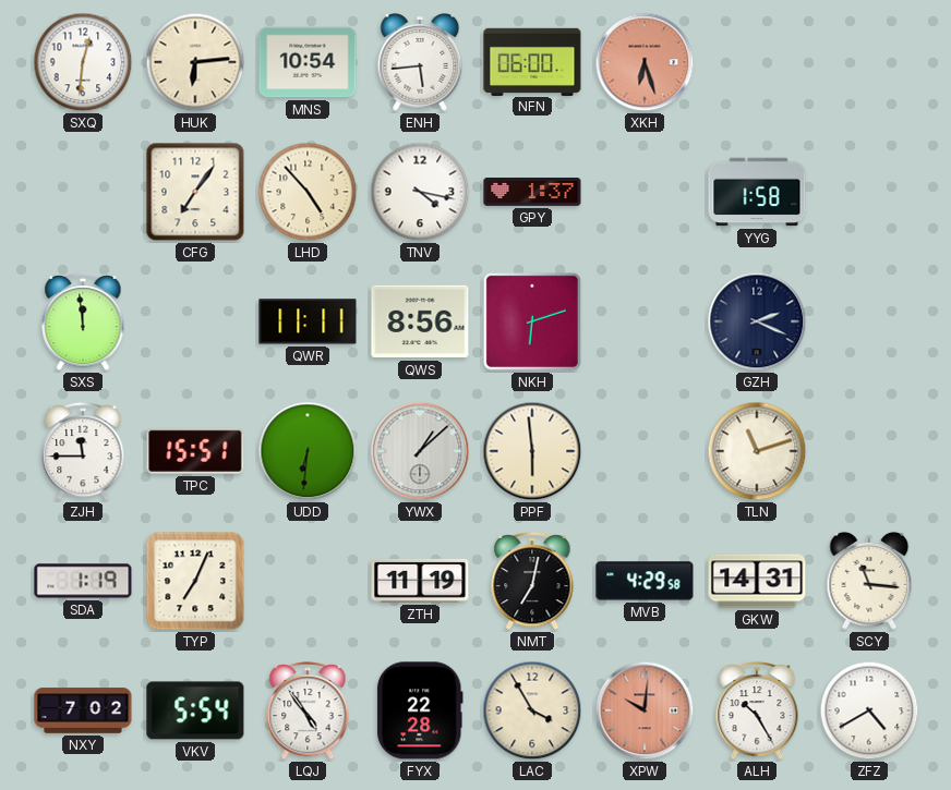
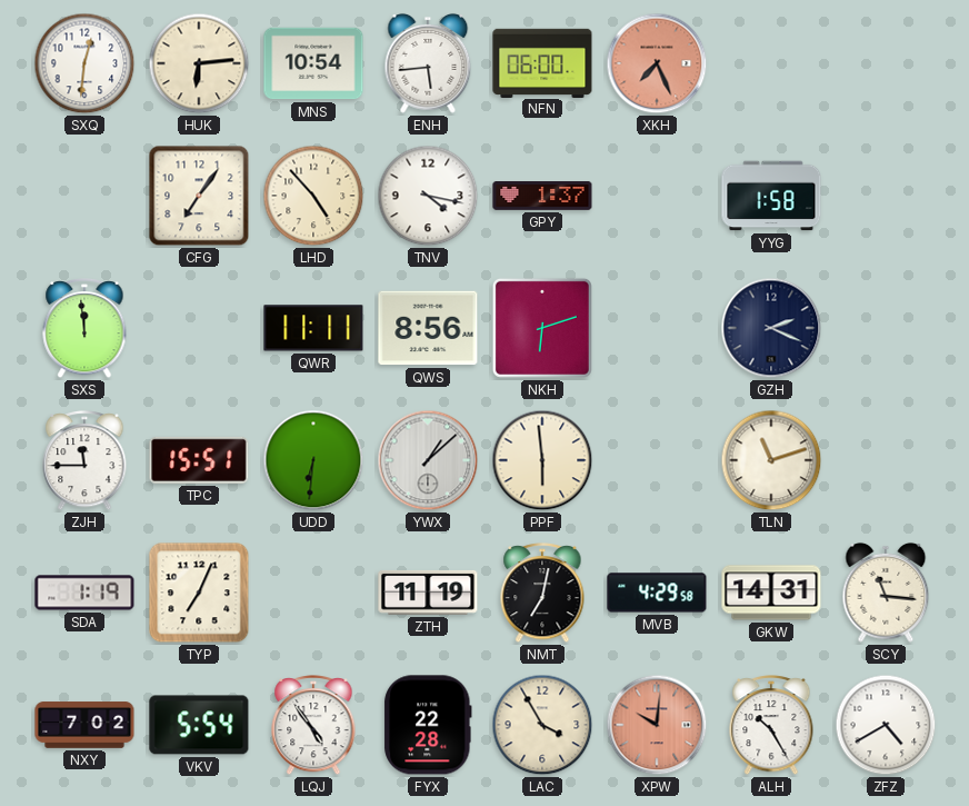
XKH: 6:27 -> 7:26 (657, 63)
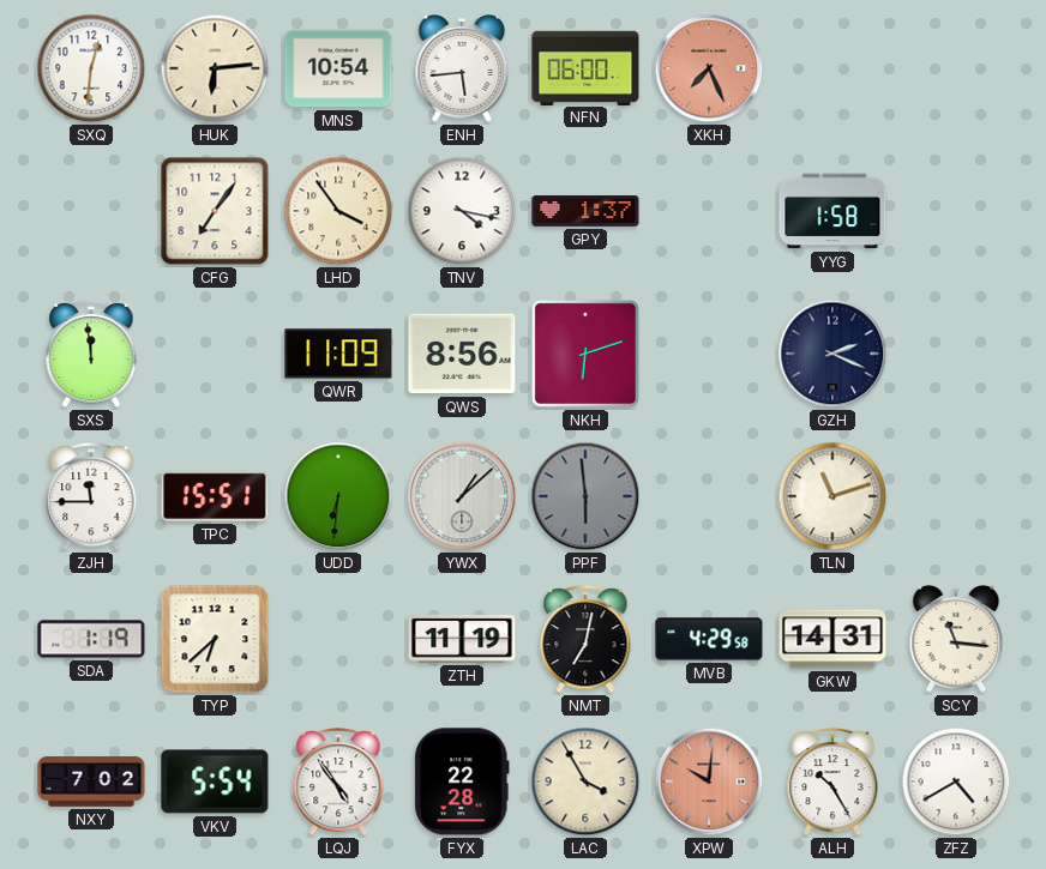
LHD: 4:53 -> 3:54 (338, 211)
QWR: 11:11 -> 11:09 (338, 354)
PPF dial: cream -> grey (585, 496)
TYP: 7:04 -> 6:38 (215, 639)
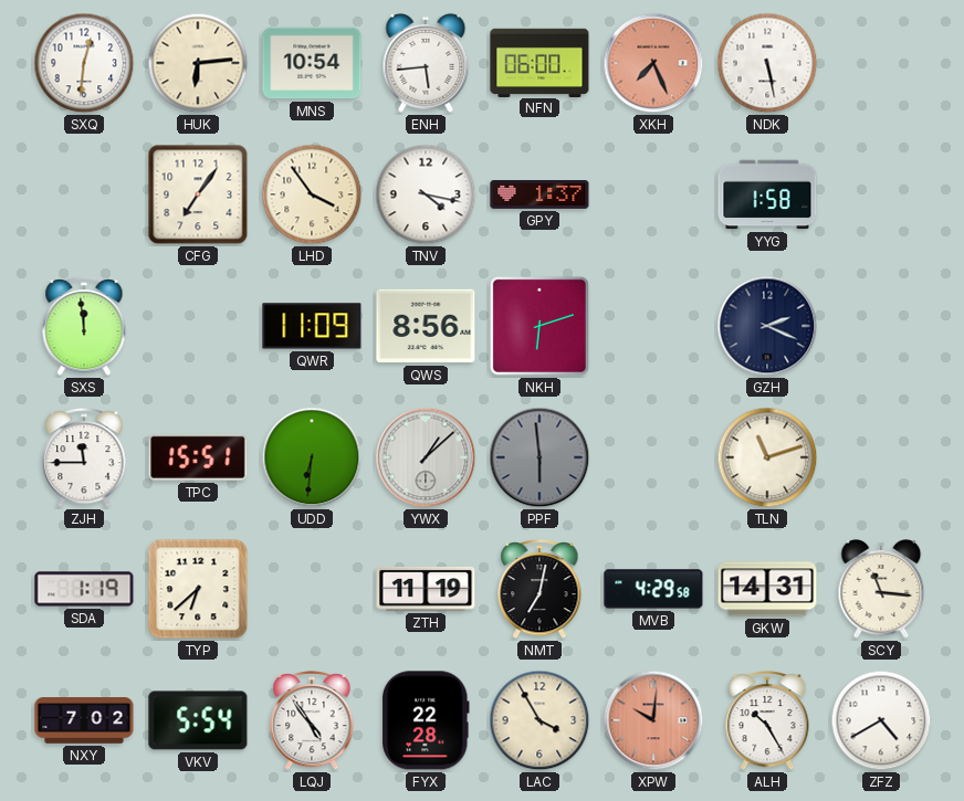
NDK: none -> 5:28 (767, 63)
